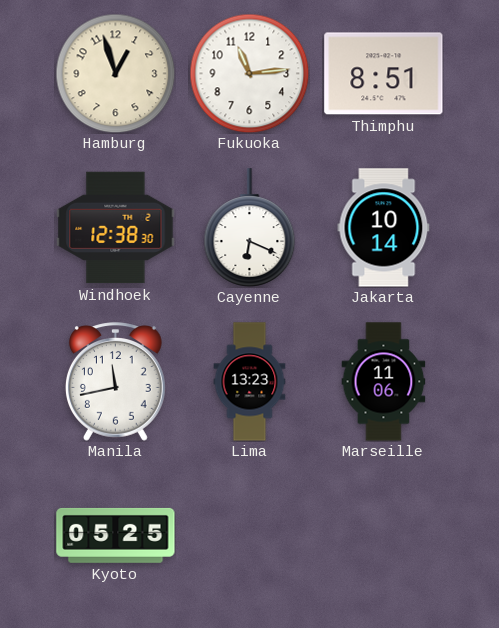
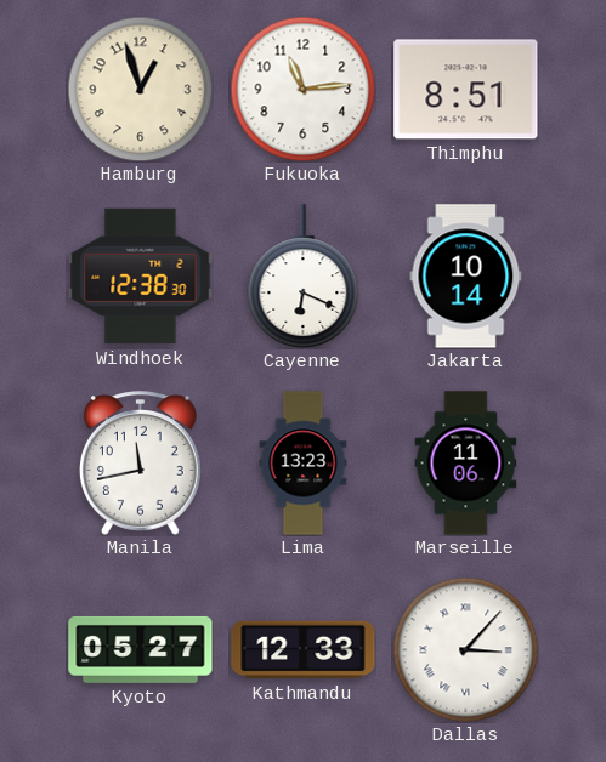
Kyoto: 05:25 -> 05:27 (141, 649)
Kathmandu: none -> 12:33 (304, 650)
Dallas: none -> 3:07 (465, 649)
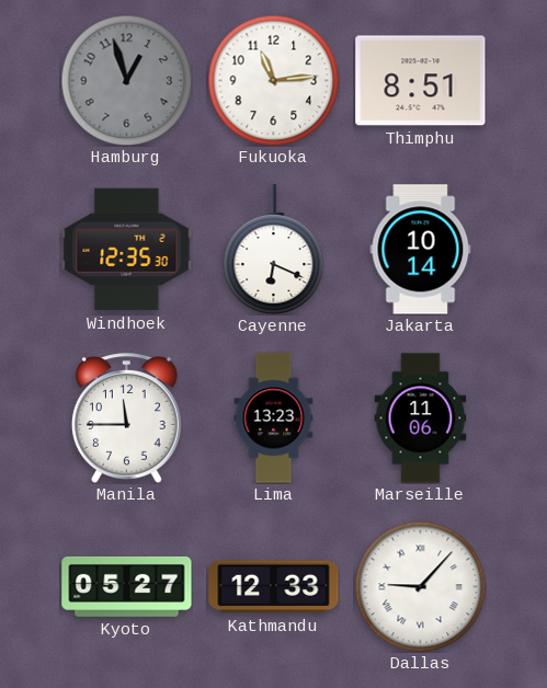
Hamburg dial: cream -> grey (126, 80)
Windhoek: 12:38 -> 12:35 (127, 250)
Manila: 11:43 -> 11:45 (126, 418)
Dallas: 3:07 -> 9:07 (420, 586)
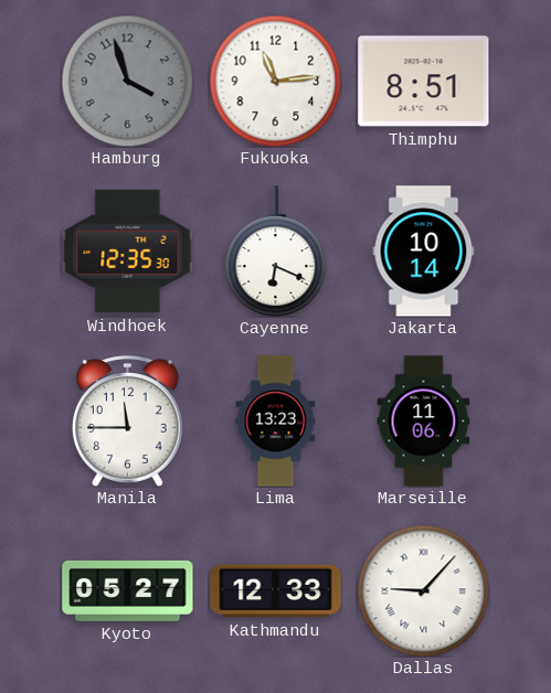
Hamburg: 12:57 -> 3:57 (127, 81)
